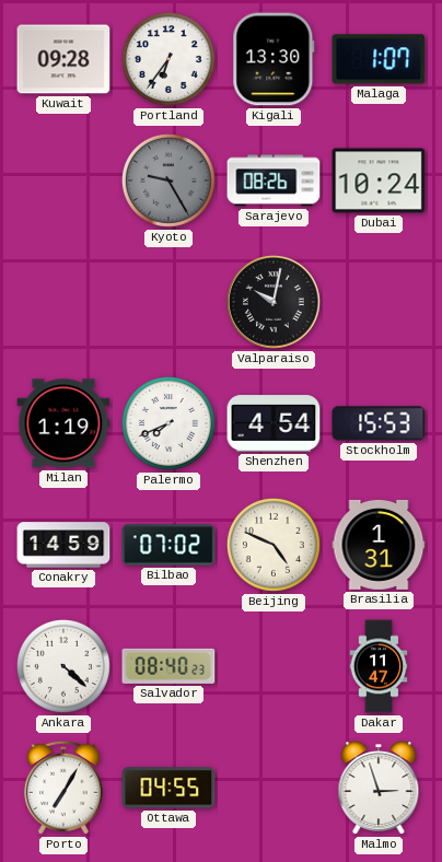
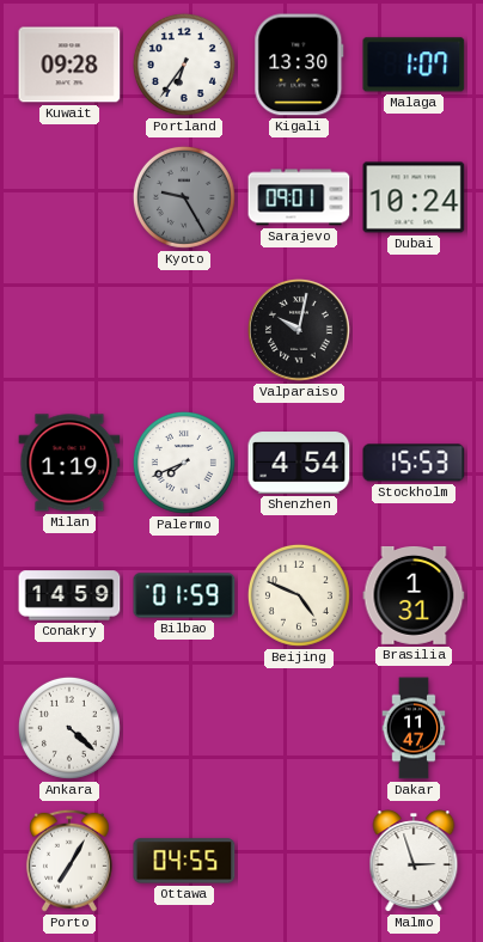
Sarajevo: 08:26 -> 09:01 (299, 197)
Bilbao: 07:02 -> 01:59 (184, 595)
Salvador: 08:40 -> none (168, 666)
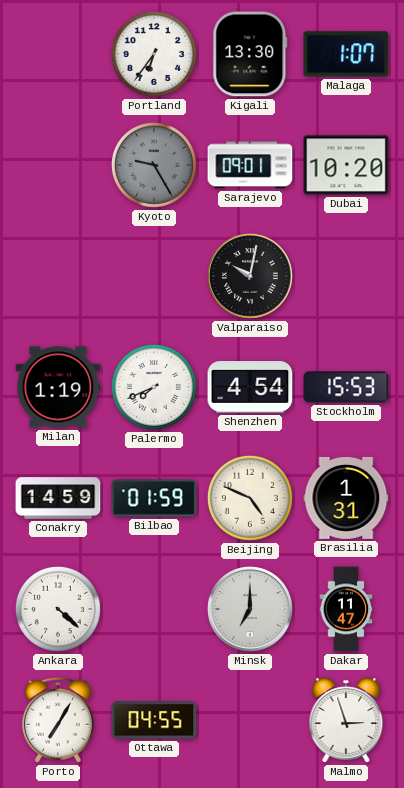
Kuwait: 09:28 -> none (69, 65)
Dubai: 10:24 -> 10:20 (346, 165)
Minsk: none -> 7:00 (250, 609)
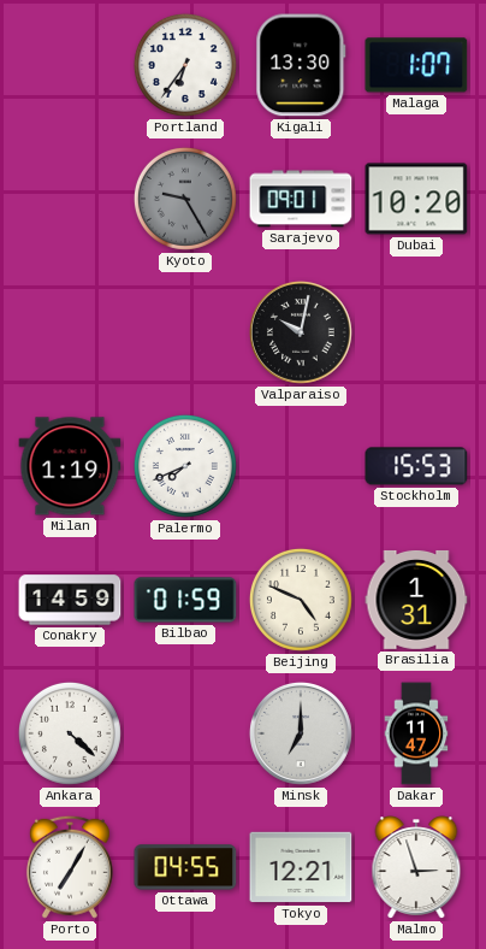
Shenzhen: 4:54 -> none (250, 387)
Tokyo: none -> 12:21 (301, 867)
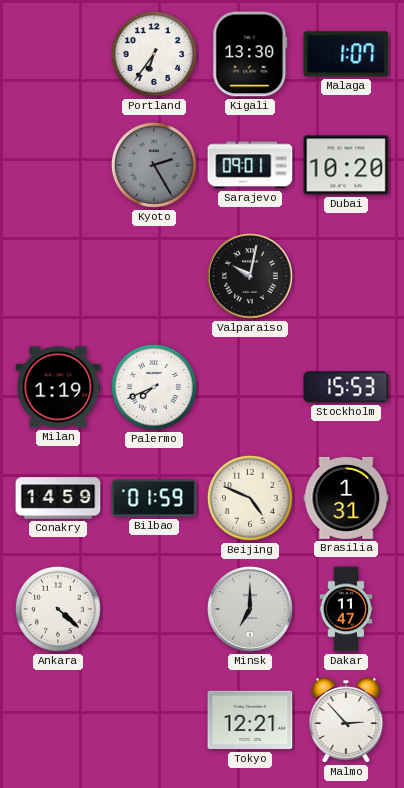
Kyoto: 9:25 -> 2:25 (154, 165)
Porto: 7:05 -> none (70, 867)
Ottawa: 04:55 -> none (185, 867)
Malmo: 2:57 -> 2:53 (346, 720)
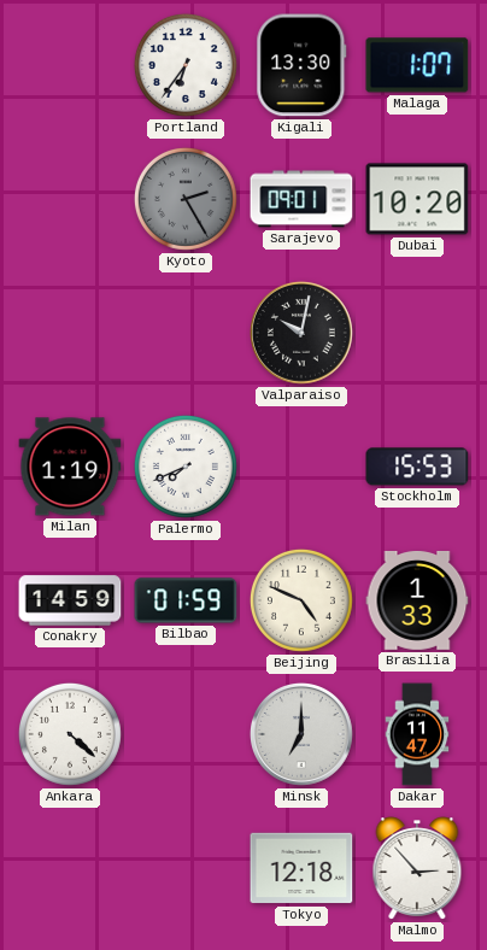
Brasilia: 1:31 -> 1:33 (417, 600)
Tokyo: 12:21 -> 12:18 (301, 868)
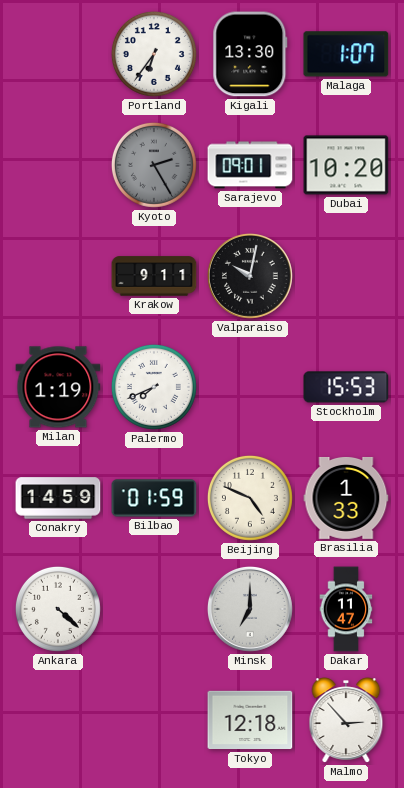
Krakow: none -> 9:11 (154, 276)
